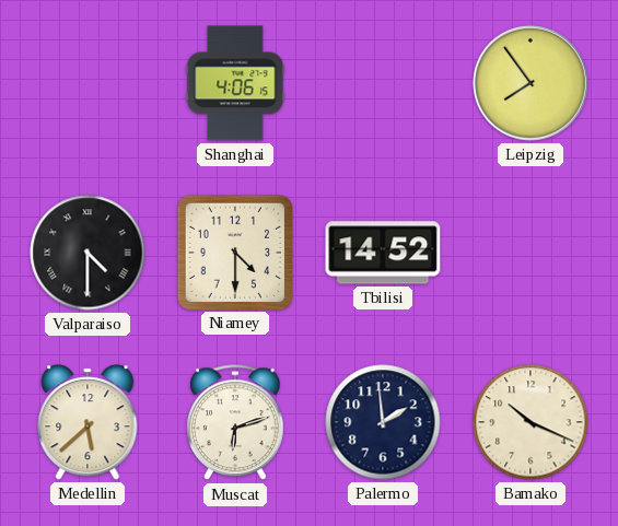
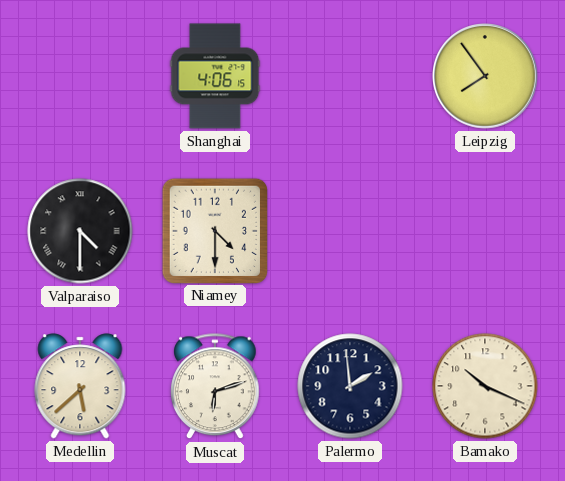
Tbilisi: 14:52 -> none (383, 253)
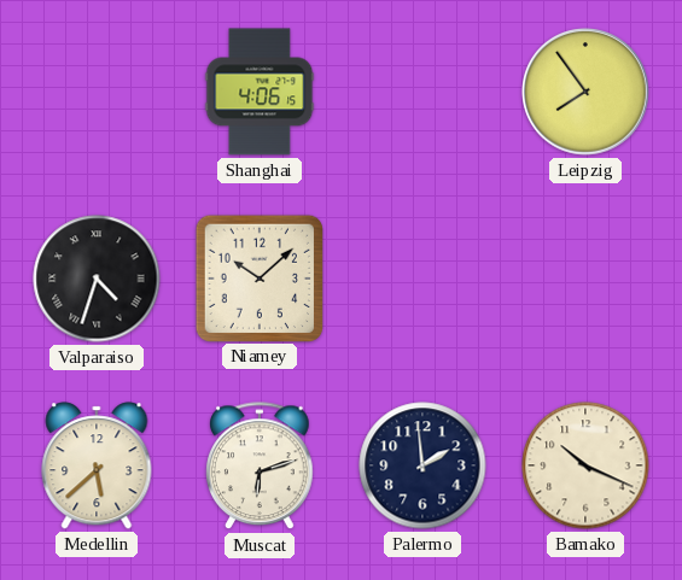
Valparaiso: 4:30 -> 4:33 (97, 279)
Niamey: 4:30 -> 10:08 (258, 277)
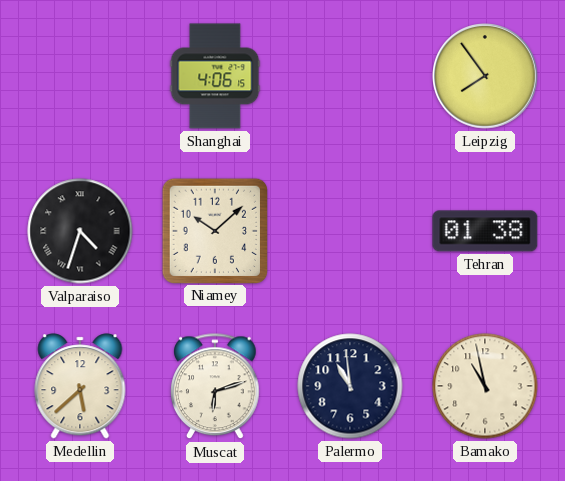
Tehran: none -> 01:38 (485, 231)
Palermo: 1:59 -> 10:59 (350, 386)
Bamako: 10:19 -> 10:58 (485, 386)
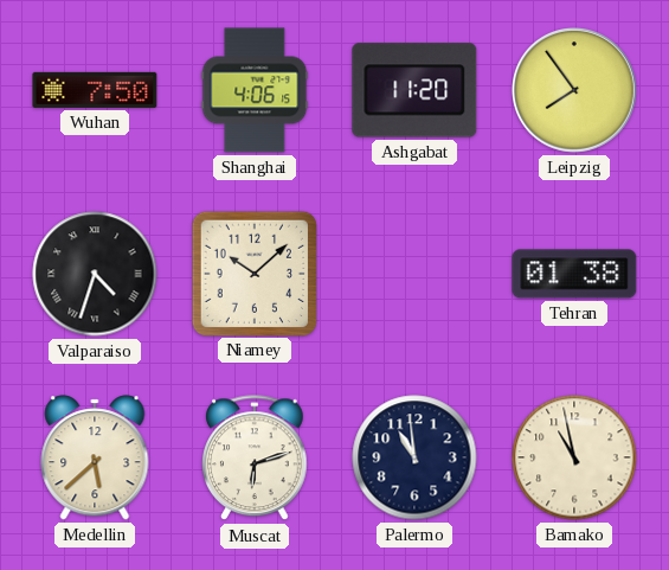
Wuhan: none -> 7:50 (95, 90)
Ashgabat: none -> 11:20 (414, 90)
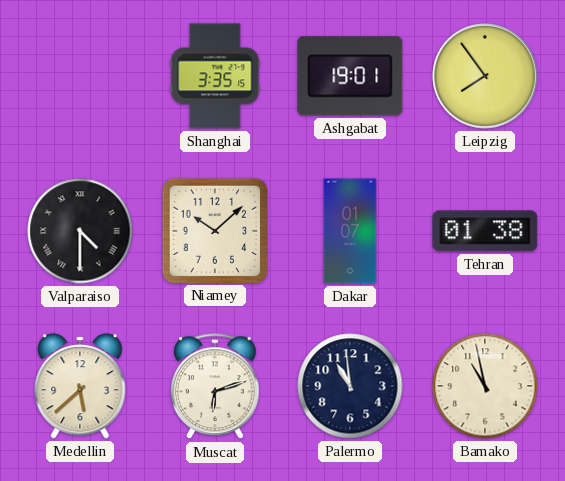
Wuhan: 7:50 -> none (95, 90)
Shanghai: 4:06 -> 3:35 (215, 76)
Ashgabat: 11:20 -> 19:01 (350, 76)
Valparaiso: 4:33 -> 4:30 (80, 231)
Dakar: none -> 01:07 (350, 231)
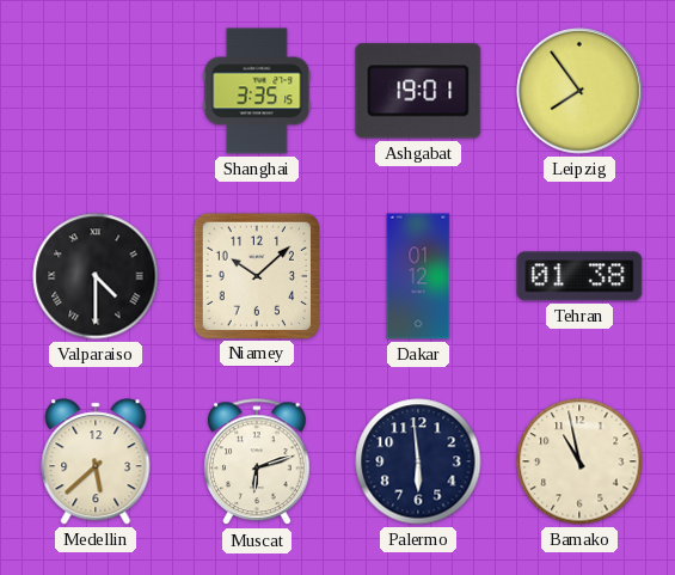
Dakar: 01:07 -> 01:12 (418, 276)
Palermo: 10:59 -> 5:59 (418, 461)
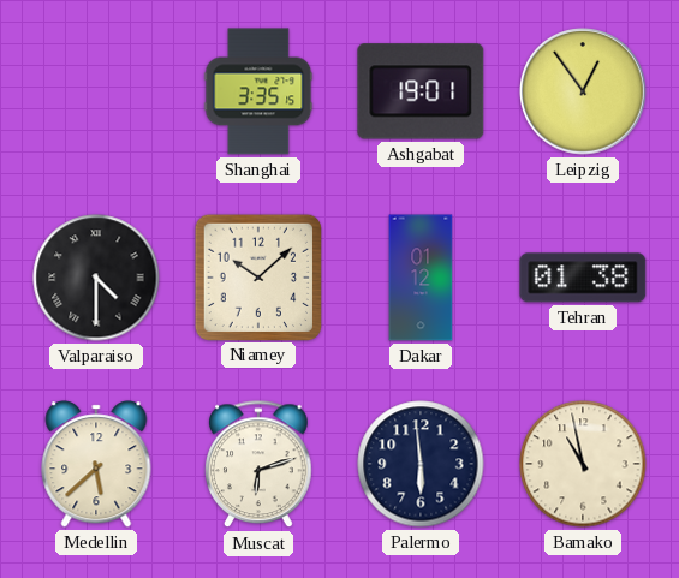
Leipzig: 7:54 -> 12:54 (584, 93)
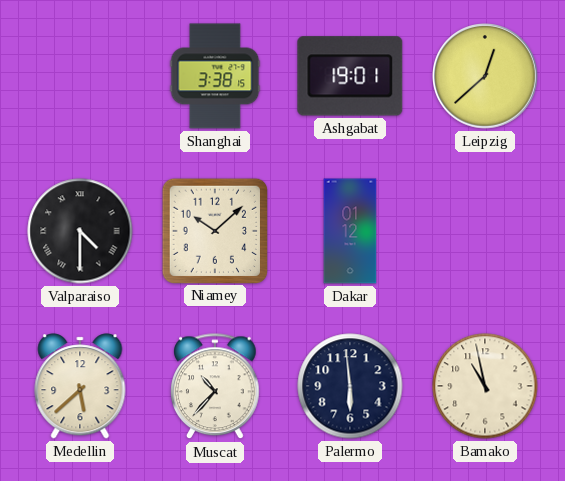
Shanghai: 3:35 -> 3:38 (215, 76)
Leipzig: 12:54 -> 12:38 (486, 77)
Tehran: 01:38 -> none (583, 278)
Muscat: 6:12 -> 10:37 (215, 387)
